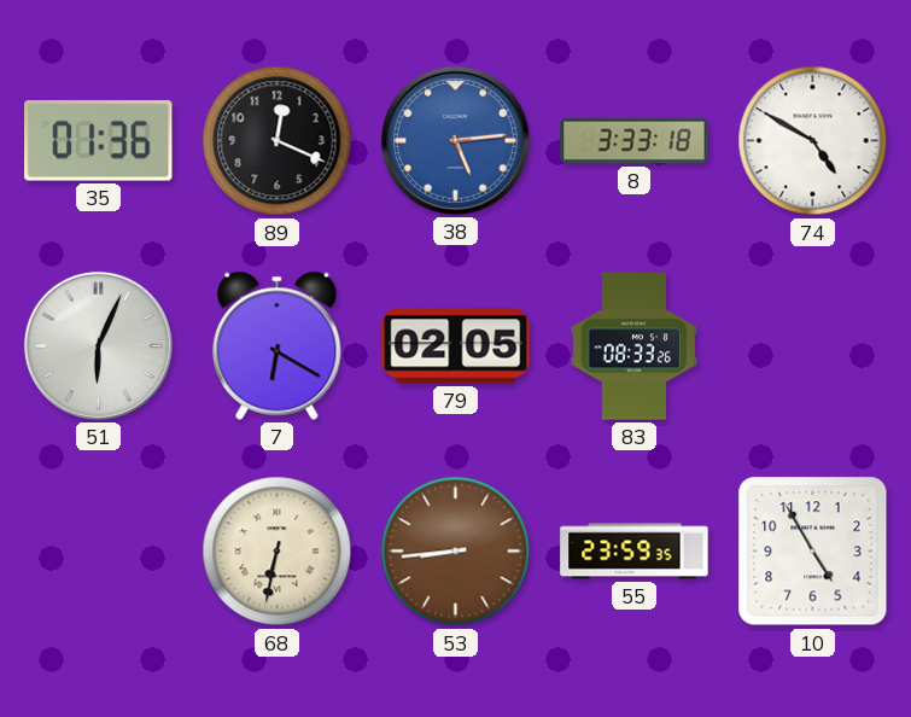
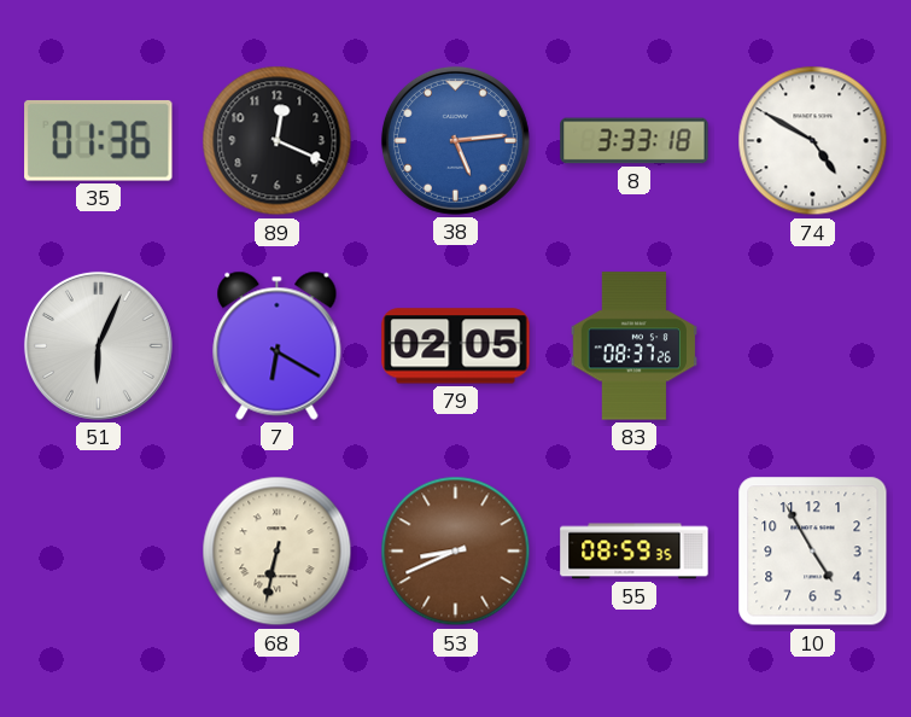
83: 08:33 -> 08:37 (633, 346)
53: 8:44 -> 8:41 (456, 552)
55: 23:59 -> 08:59 (635, 552)
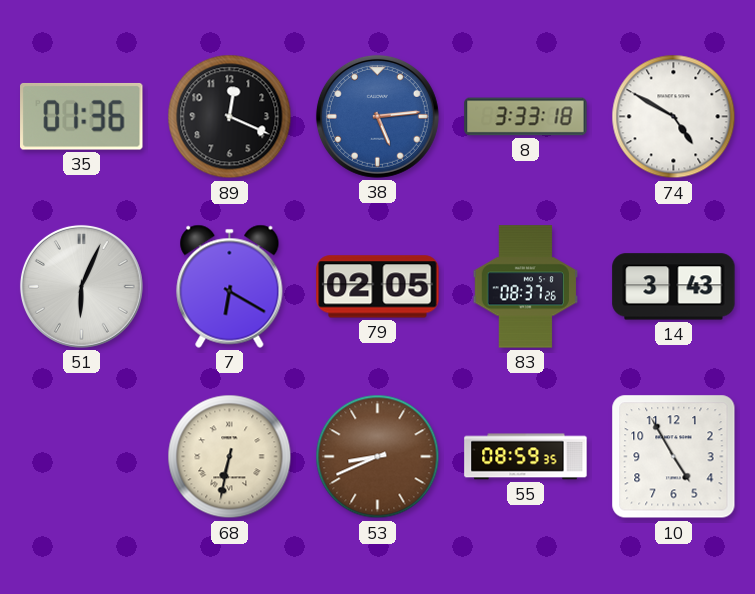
14: none -> 3:43 (674, 287)
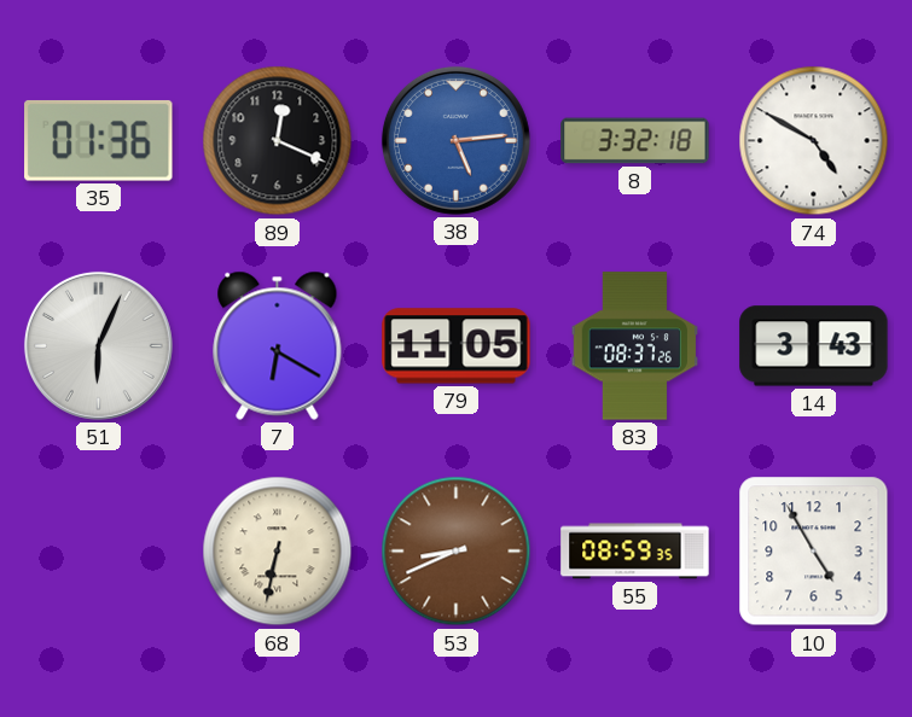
8: 3:33 -> 3:32 (635, 141)
79: 02:05 -> 11:05 (457, 346)
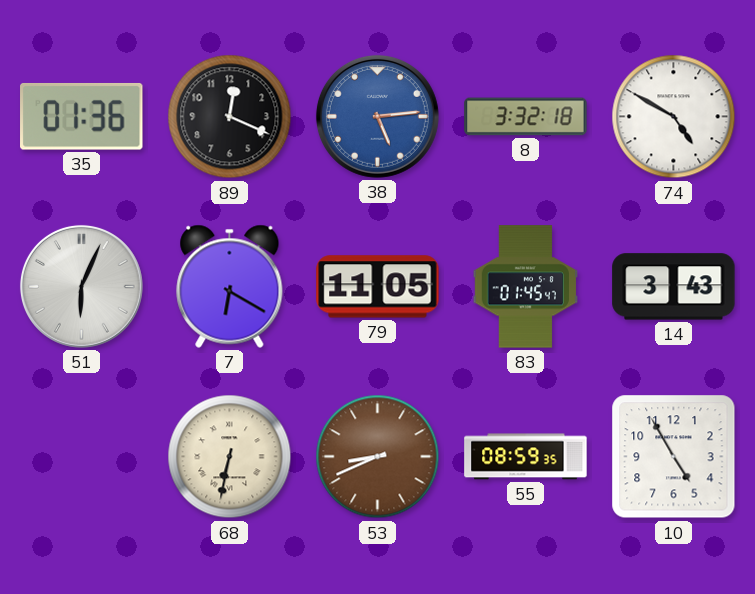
83: 08:37 -> 01:45 (525, 287)
